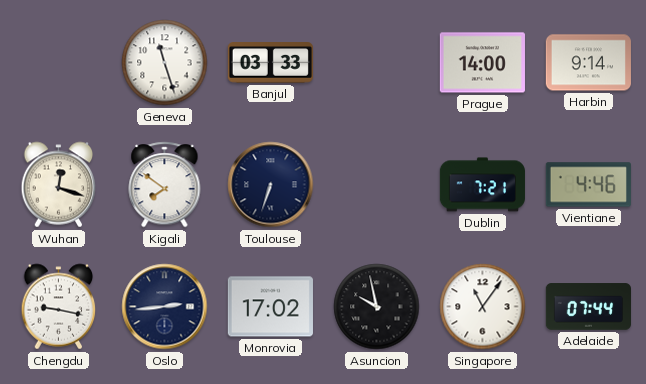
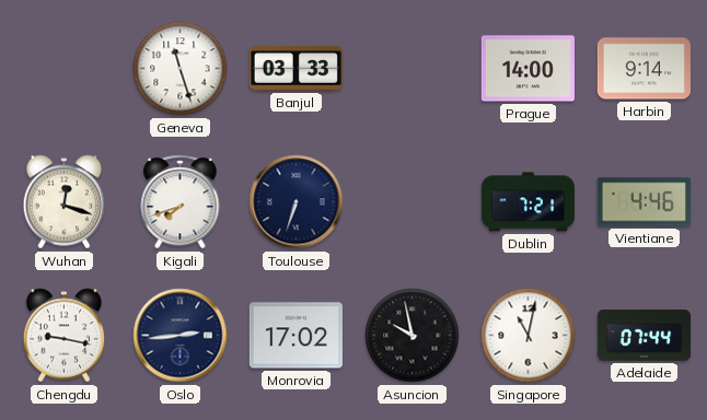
Kigali: 7:51 -> 7:42 (181, 202)
Singapore: 11:06 -> 11:02 (529, 336)
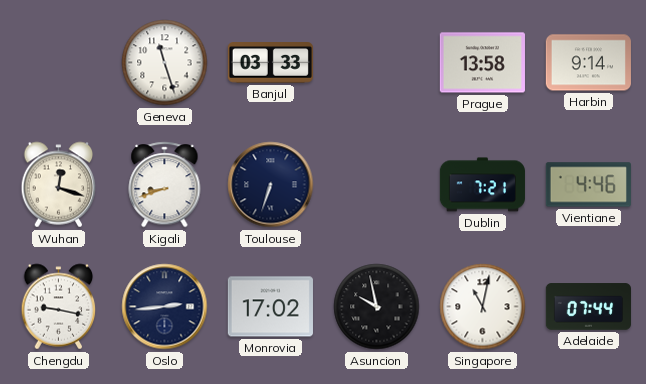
Prague: 14:00 -> 13:58 (482, 63)
Kigali: 7:42 -> 8:42 (165, 185)
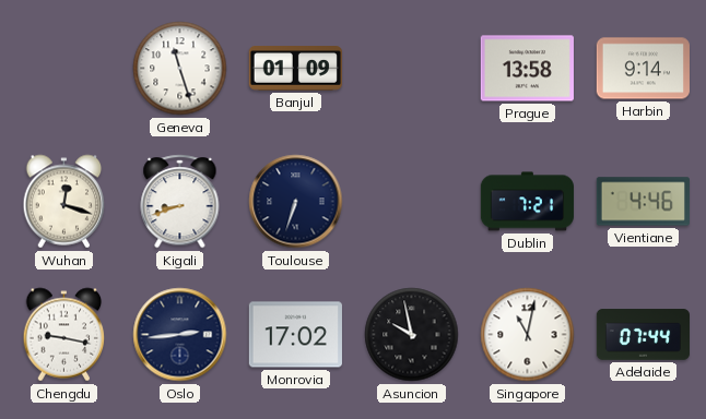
Banjul: 03:33 -> 01:09 (295, 69)
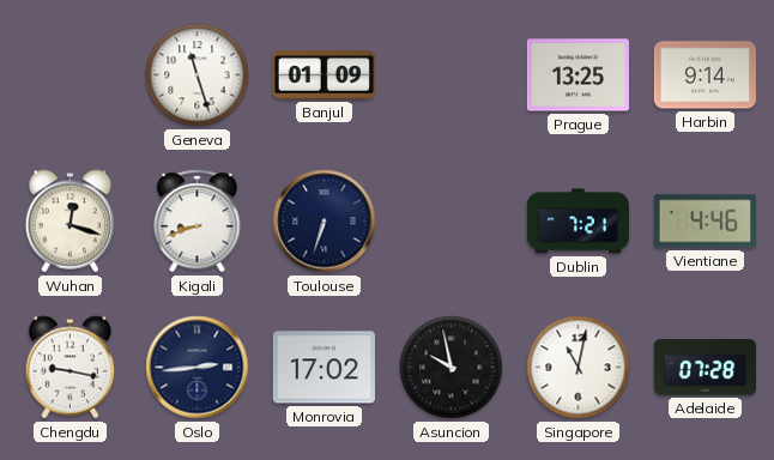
Prague: 13:58 -> 13:25 (578, 75)
Adelaide: 07:44 -> 07:28 (705, 368)
